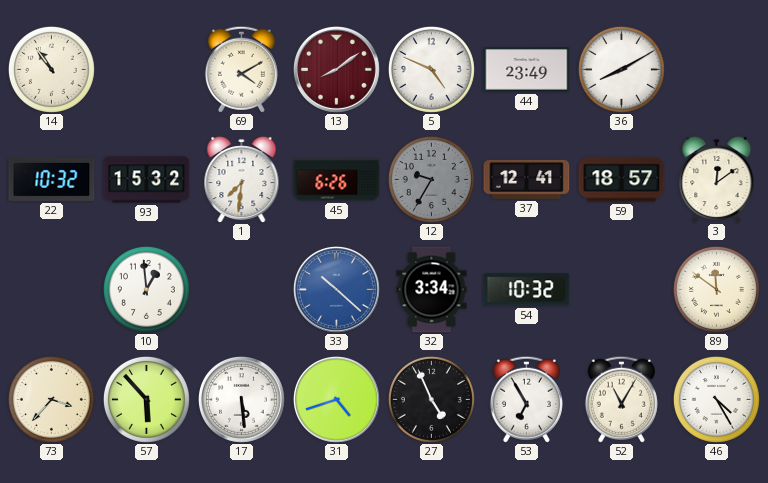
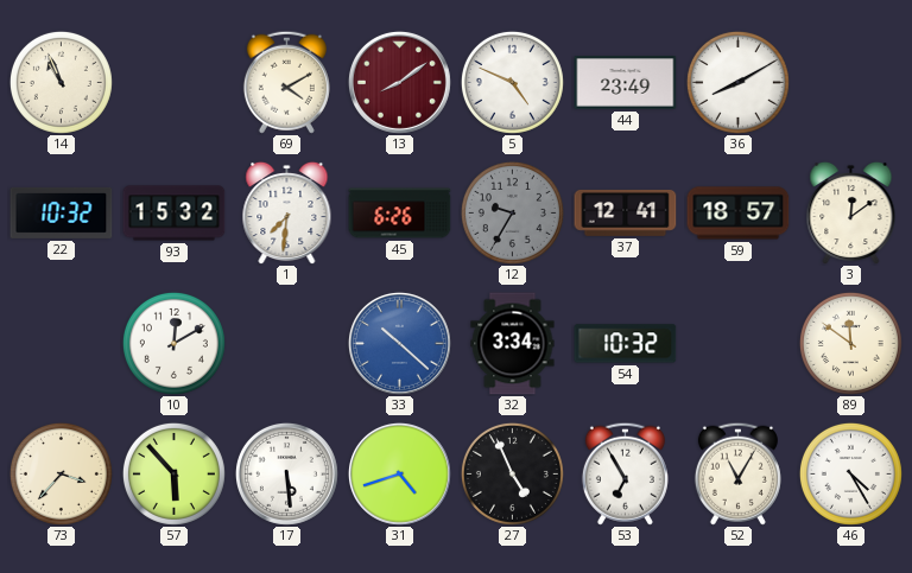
14: 10:54 -> 10:56 (61, 82)
10: 12:59 -> 12:10 (173, 343)
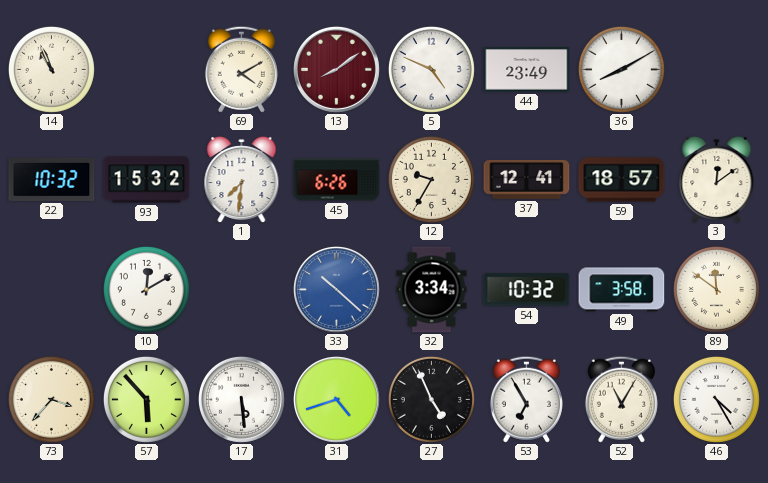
12 dial: grey -> cream (431, 179)
49: none -> 3:58 (622, 290)
